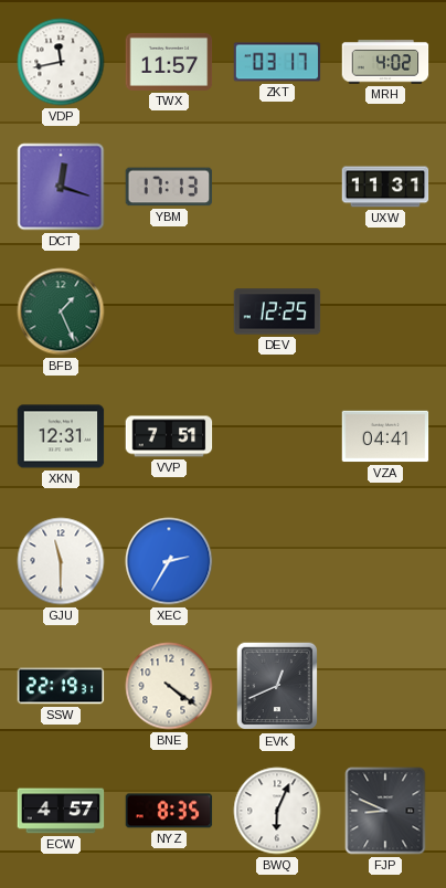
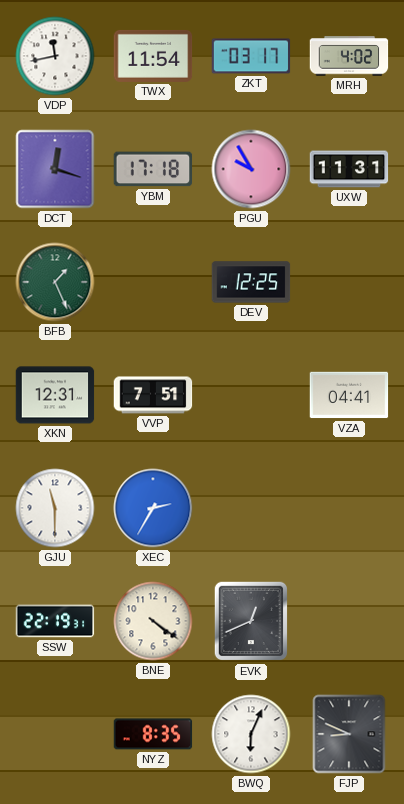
TWX: 11:57 -> 11:54 (153, 56)
YBM: 17:13 -> 17:18 (153, 169)
PGU: none -> 9:55 (251, 169)
ECW: 4:57 -> none (61, 811)
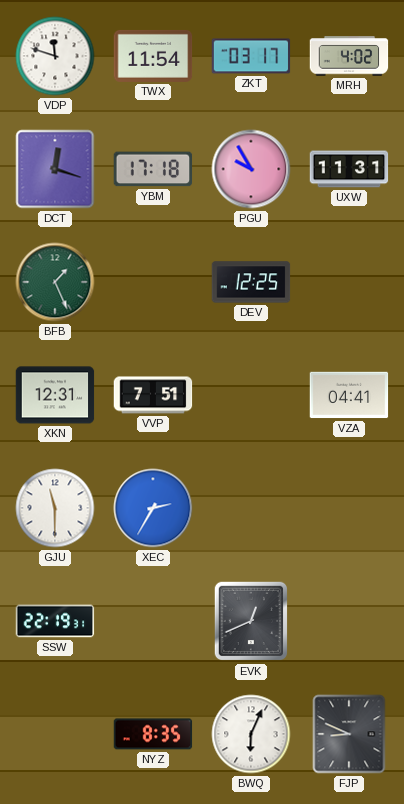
VDP: 11:43 -> 11:48 (55, 56)
BNE: 4:21 -> none (153, 621)
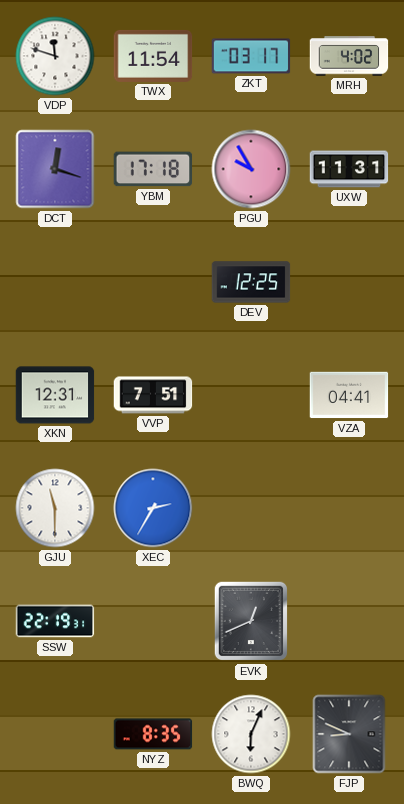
BFB: 1:26 -> none (55, 282)
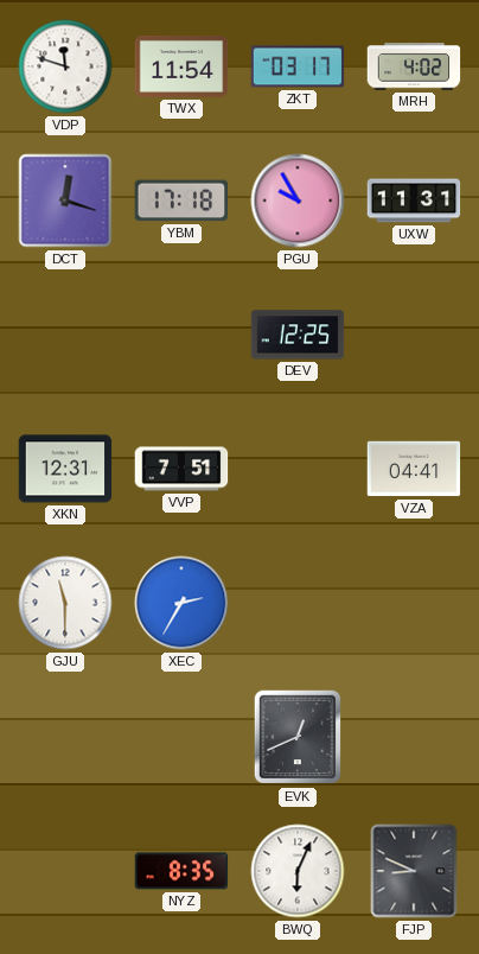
SSW: 22:19 -> none (55, 621)
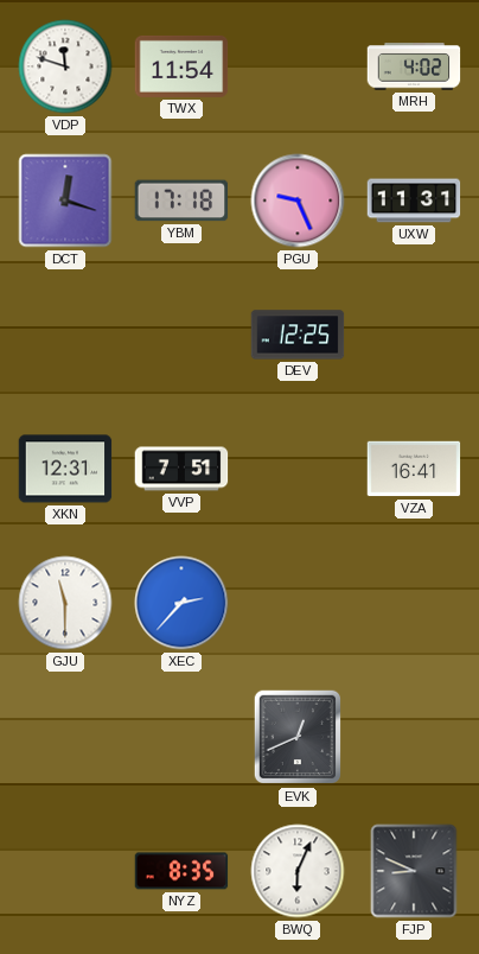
ZKT: 03:17 -> none (298, 66)
PGU: 9:55 -> 9:26 (298, 201)
VZA: 04:41 -> 16:41 (414, 469)
XEC: 2:35 -> 2:37 (181, 603)
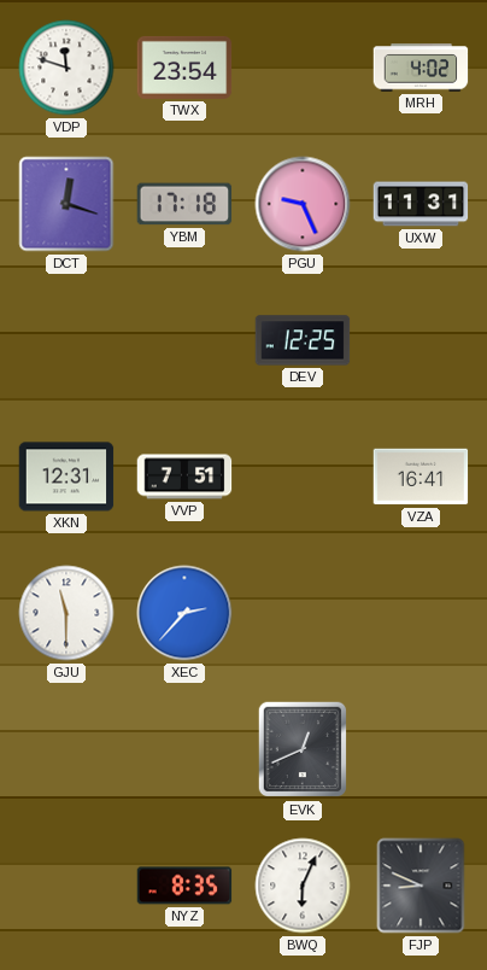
TWX: 11:54 -> 23:54 (184, 68)
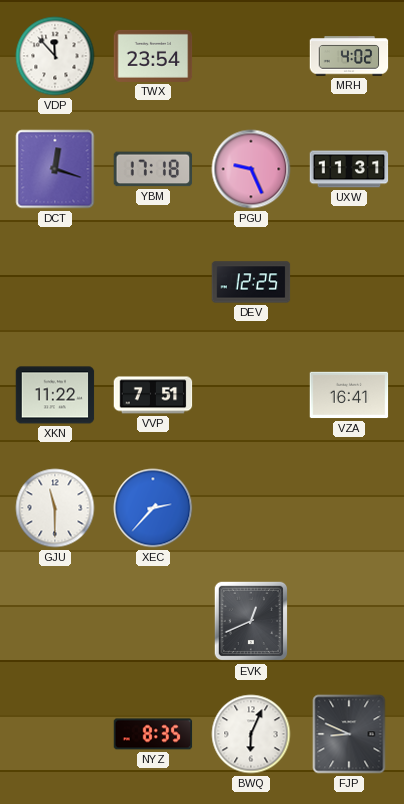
VDP: 11:48 -> 11:53 (55, 56)
XKN: 12:31 -> 11:22 (55, 395)
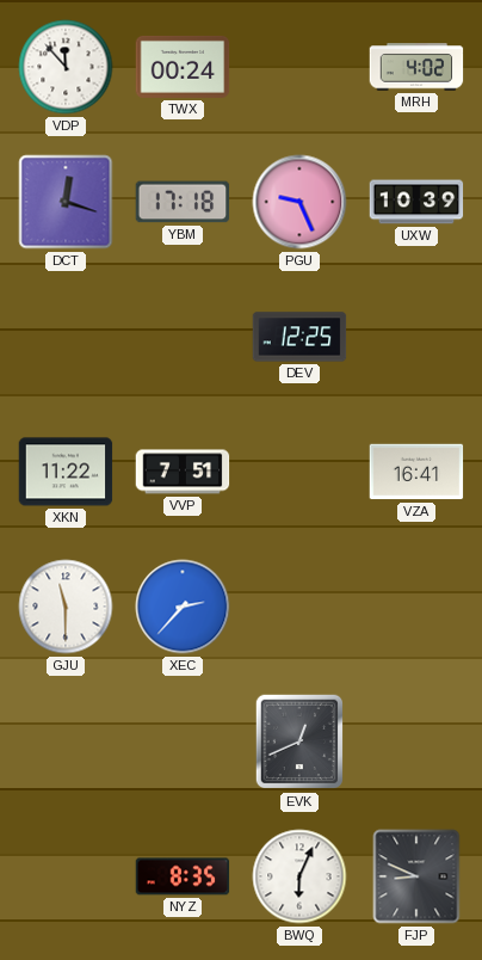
TWX: 23:54 -> 00:24 (183, 67)
UXW: 11:31 -> 10:39 (416, 202)
